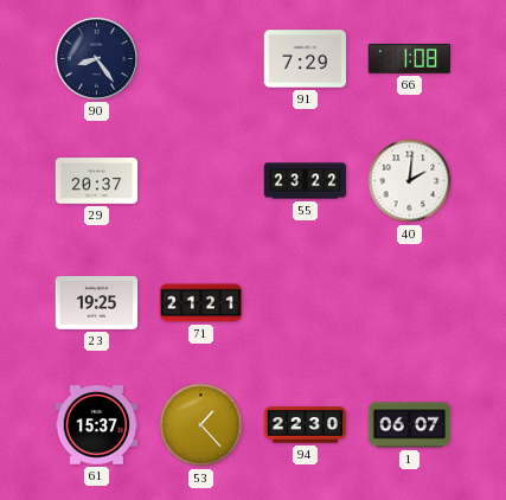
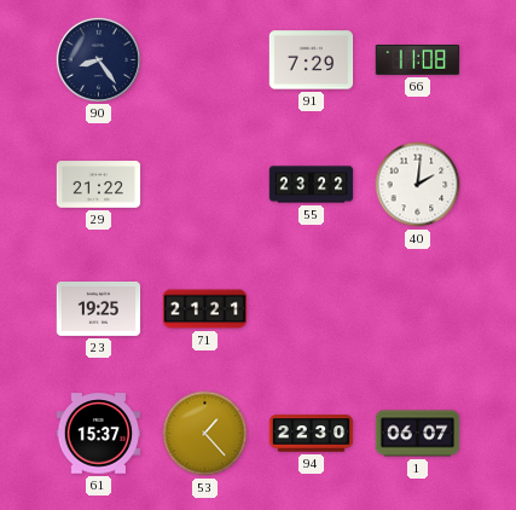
66: 1:08 -> 11:08 (418, 60)
29: 20:37 -> 21:22 (99, 185)
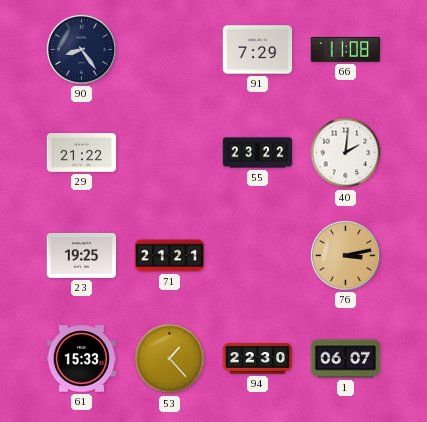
76: none -> 3:13 (345, 255)
61: 15:37 -> 15:33 (82, 359)
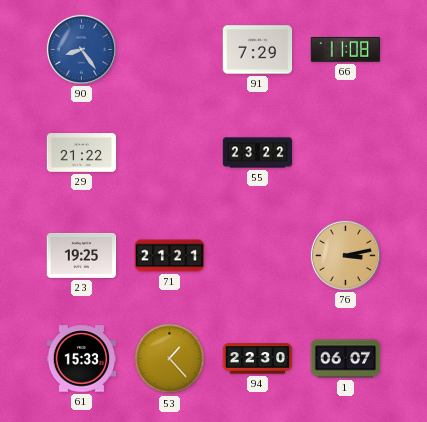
90 dial: navy -> blue (81, 49)
40: 2:01 -> none (346, 153)
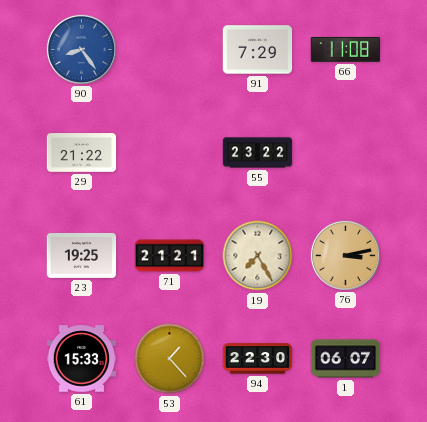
19: none -> 7:25 (258, 256)
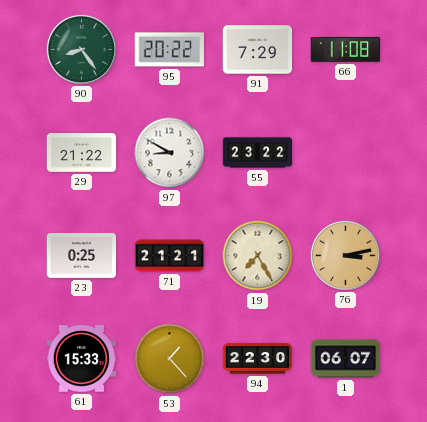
90 dial: blue -> green (81, 49)
95: none -> 20:22 (170, 50)
97: none -> 8:50 (170, 153)
23: 19:25 -> 0:25 (82, 255)
